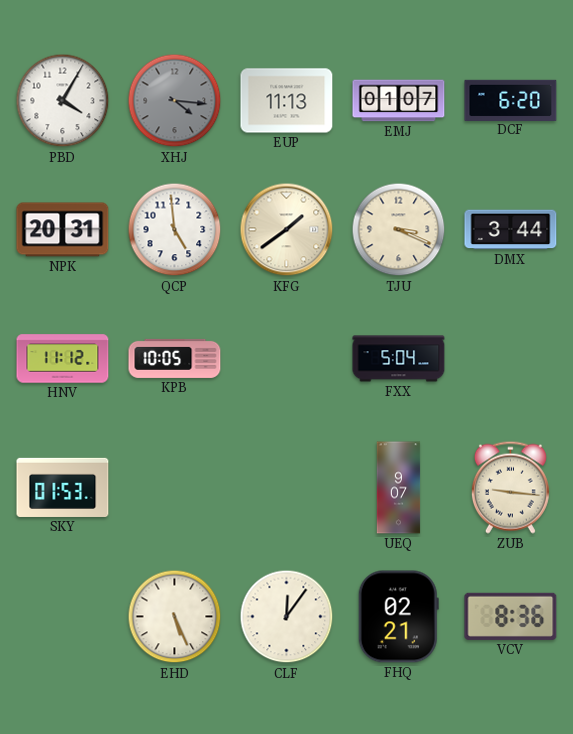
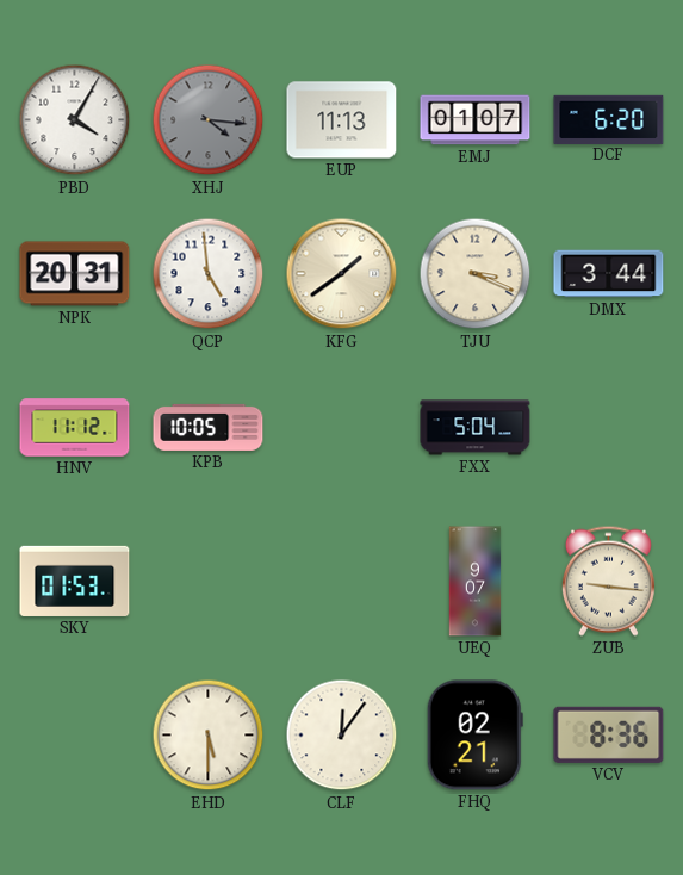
EHD: 5:26 -> 5:30 (209, 736)
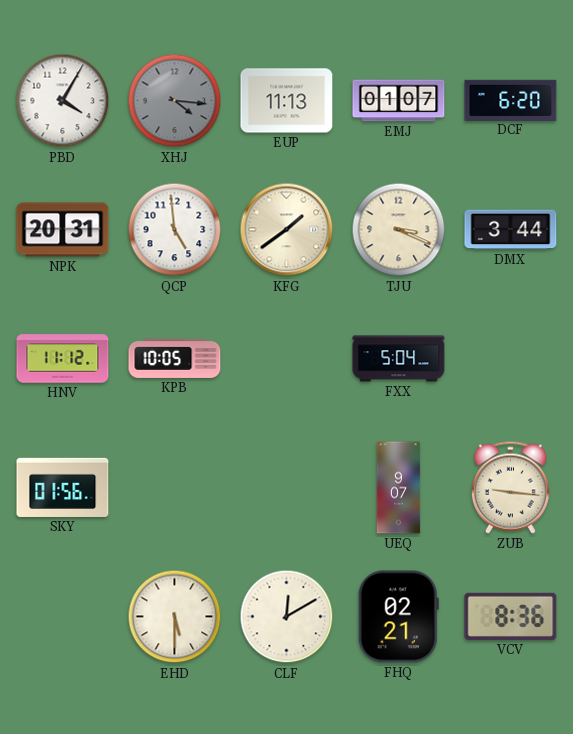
SKY: 01:53 -> 01:56 (63, 487)
CLF: 12:06 -> 12:10 (287, 617)
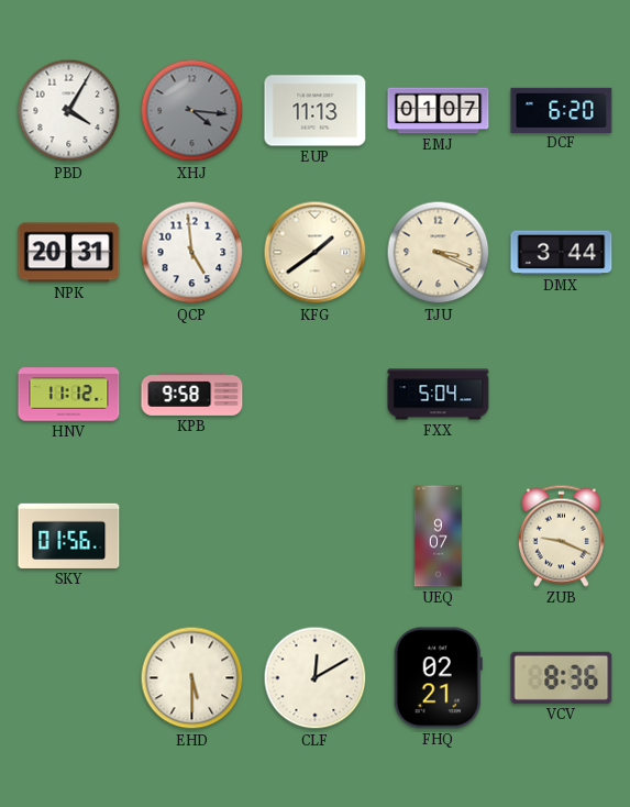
KPB: 10:05 -> 9:58 (192, 394)
ZUB: 9:16 -> 9:19 (561, 535)
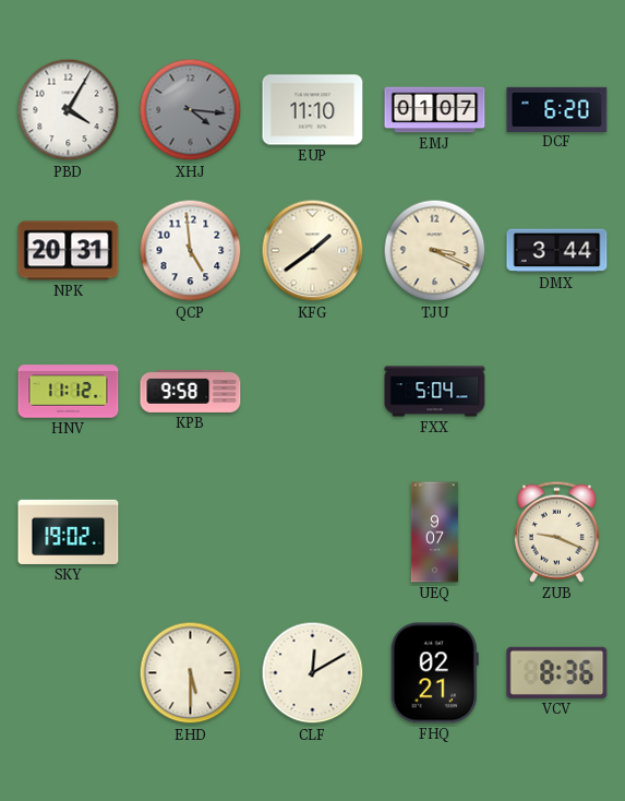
EUP: 11:13 -> 11:10 (313, 110)
SKY: 01:56 -> 19:02 (69, 531)
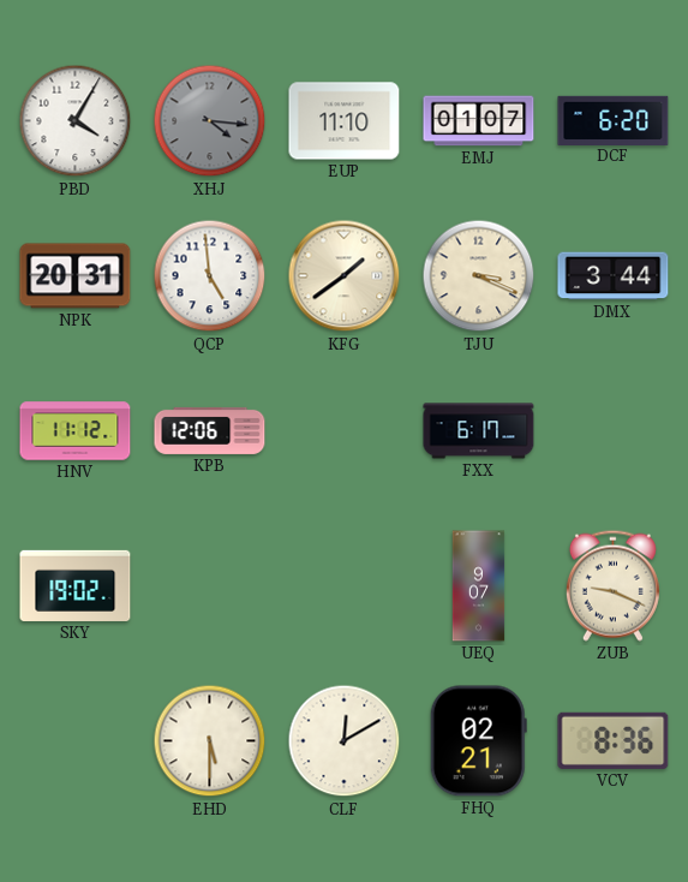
KPB: 9:58 -> 12:06 (210, 430)
FXX: 5:04 -> 6:17 (479, 431)
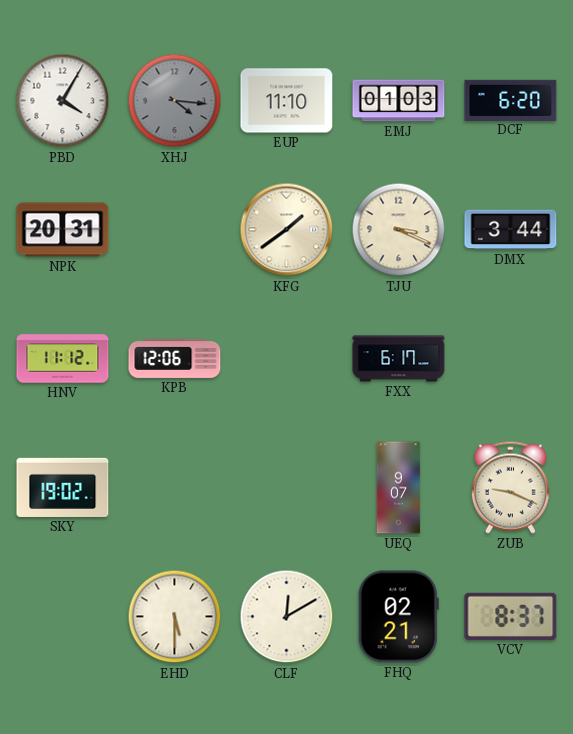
EMJ: 01:07 -> 01:03 (399, 101)
QCP: 4:59 -> none (210, 276)
VCV: 8:36 -> 8:37 (511, 616)
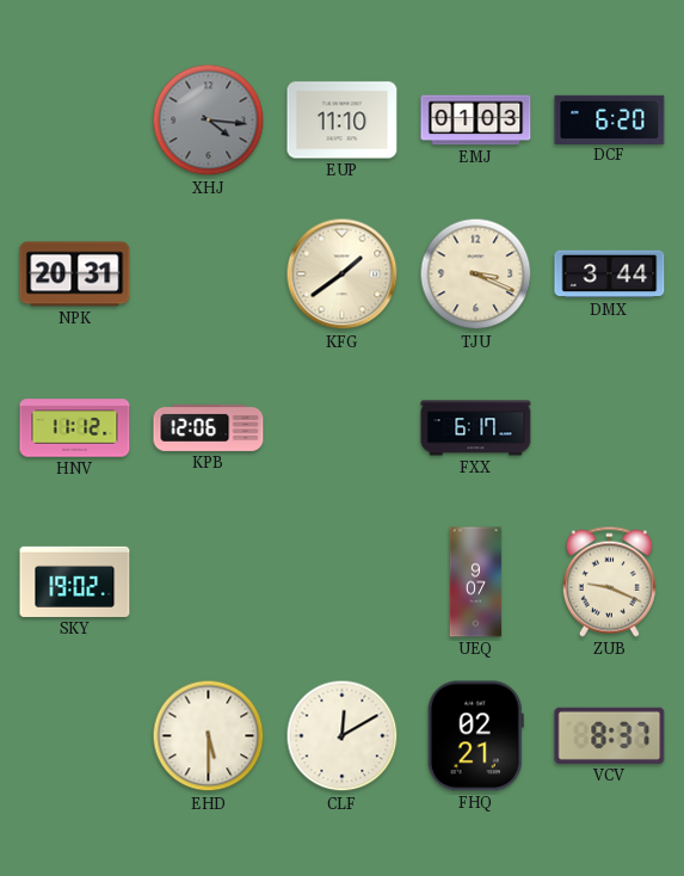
PBD: 4:05 -> none (63, 101)
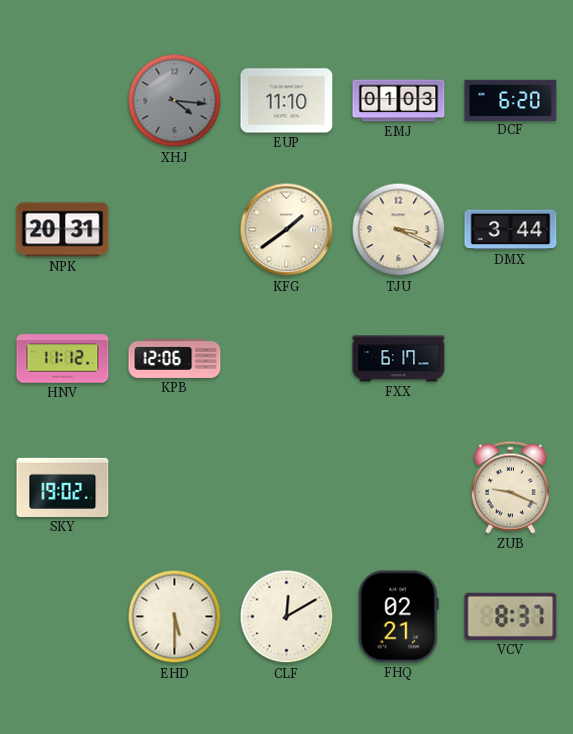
UEQ: 9:07 -> none (476, 582)
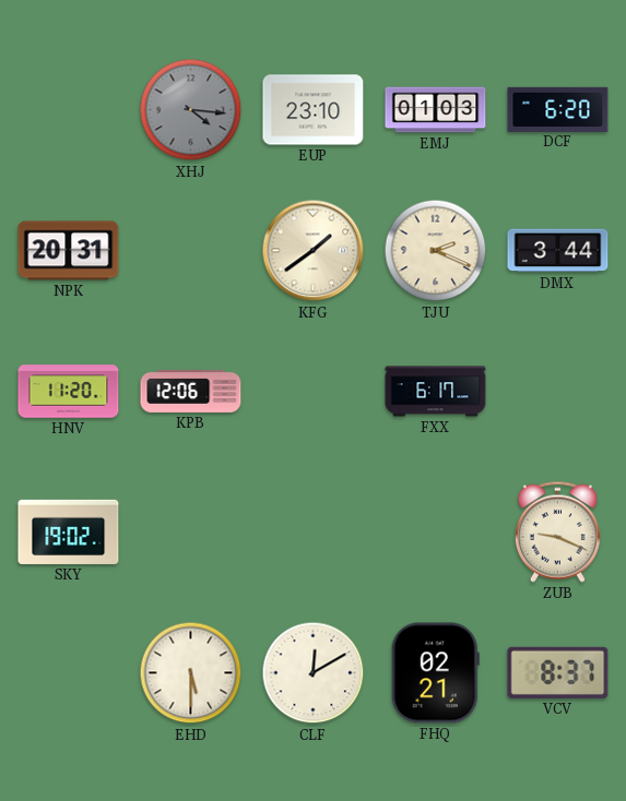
EUP: 11:10 -> 23:10 (314, 110)
TJU: 3:19 -> 2:19 (436, 251)
HNV: 11:12 -> 11:20 (69, 392)
